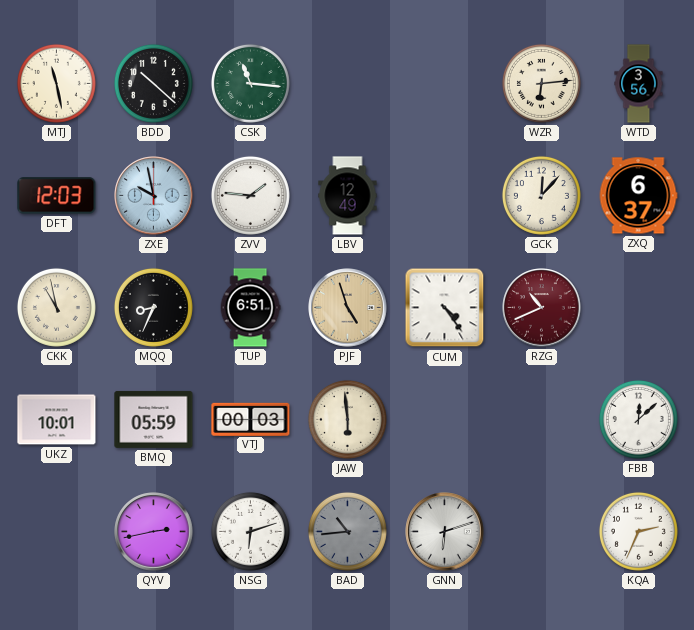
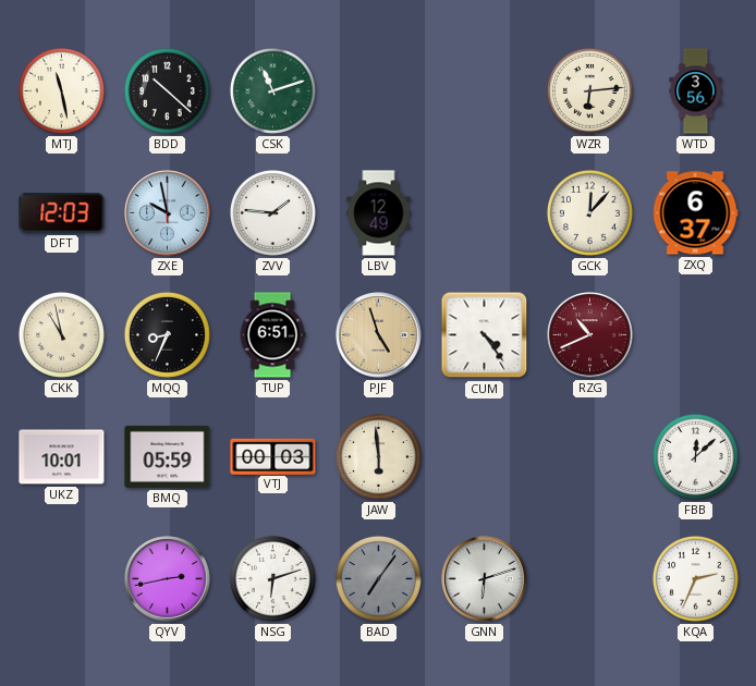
CSK: 11:16 -> 11:12 (272, 90)
BAD: 10:44 -> 7:06 (378, 578)
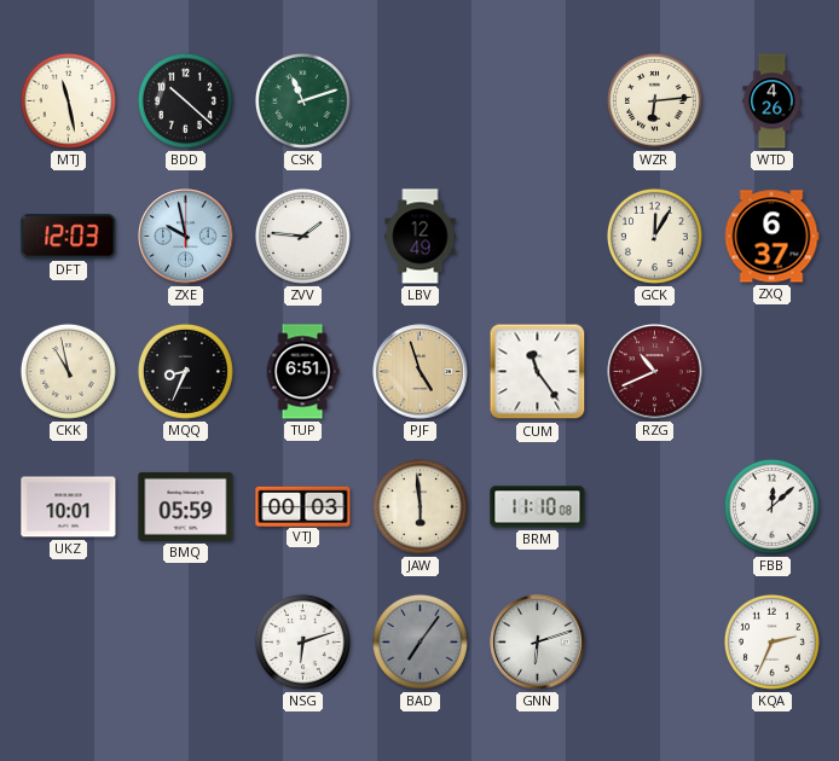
WTD: 3:56 -> 4:26 (773, 101)
GCK: 12:07 -> 12:05 (654, 236)
CUM: 4:24 -> 11:24 (538, 372)
BRM: none -> 11:10 (538, 507)
QYV: 2:43 -> none (168, 579)
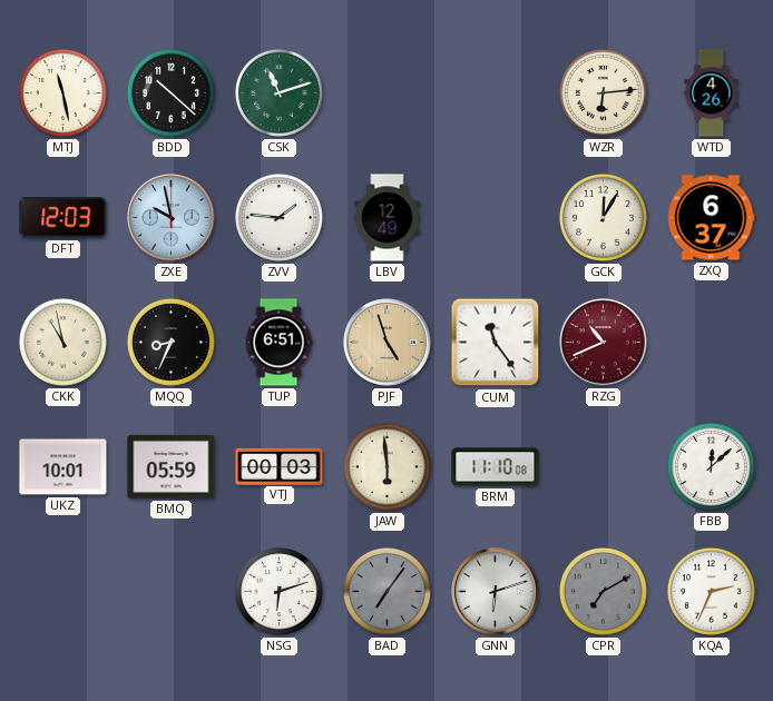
CPR: none -> 7:10 (603, 591)
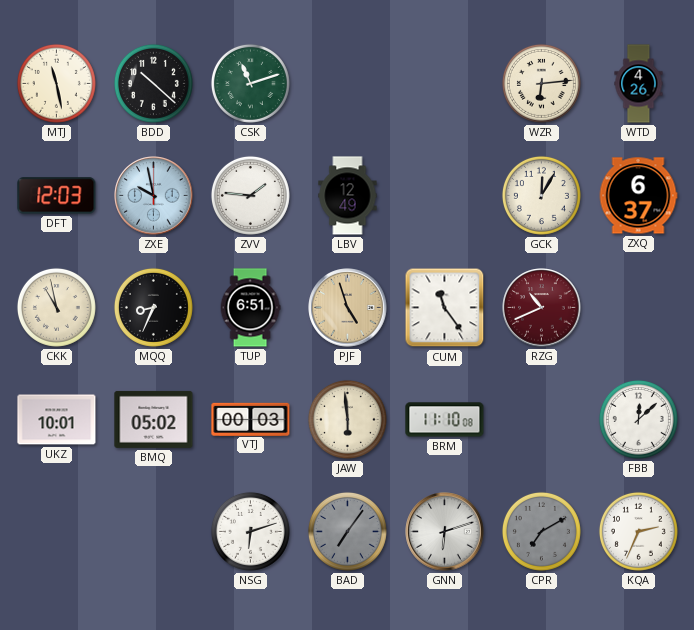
BMQ: 05:59 -> 05:02 (154, 419)
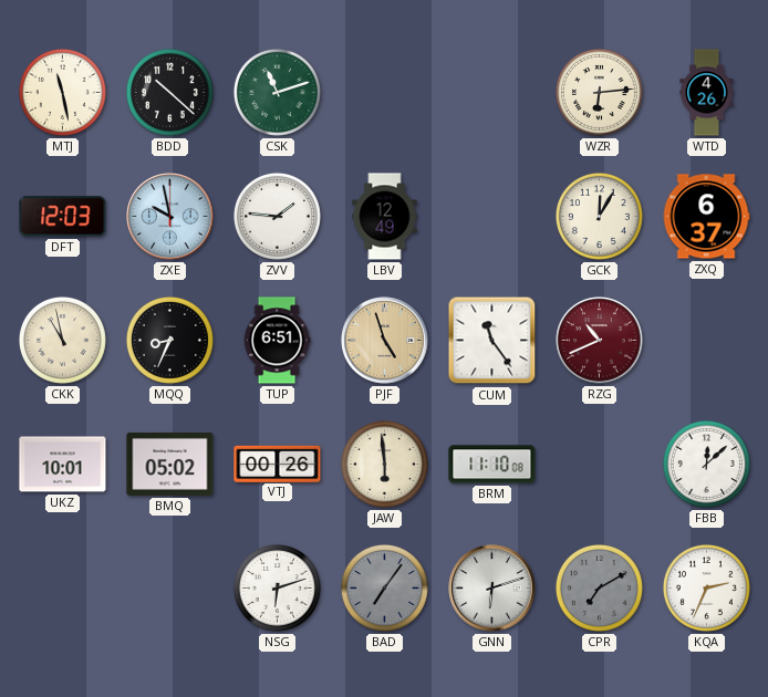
VTJ: 00:03 -> 00:26 (278, 464)
